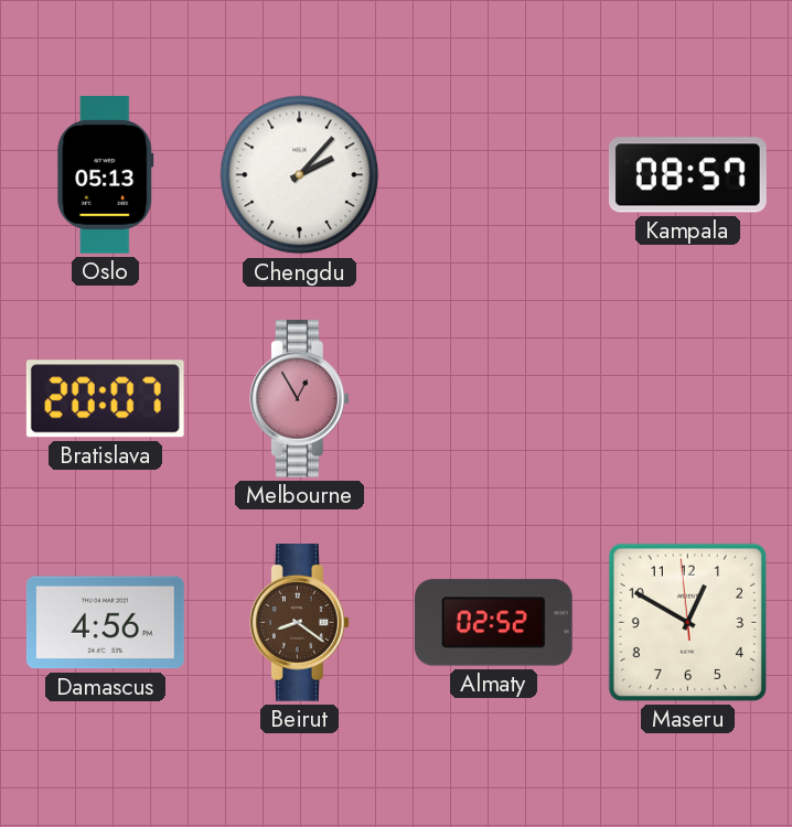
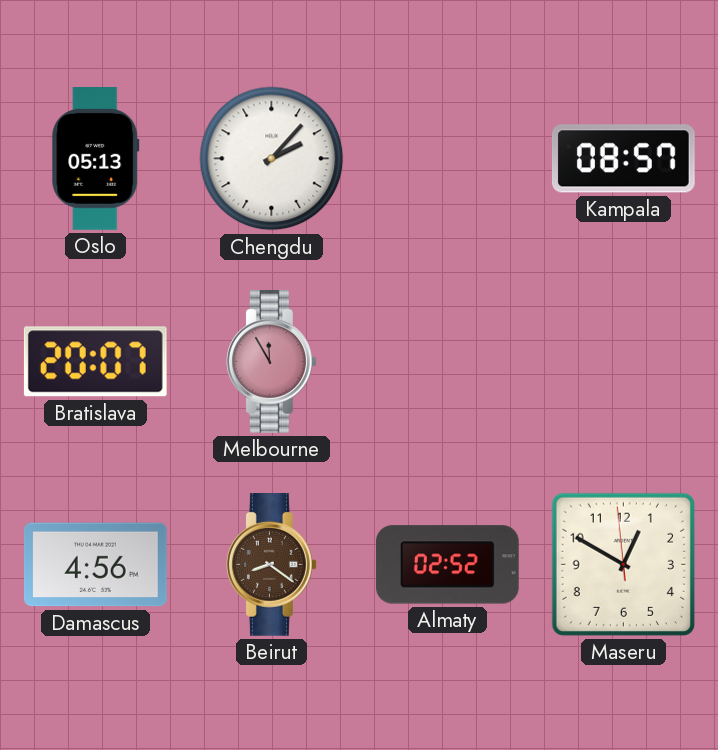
Melbourne: 12:55 -> 11:55 (272, 362)
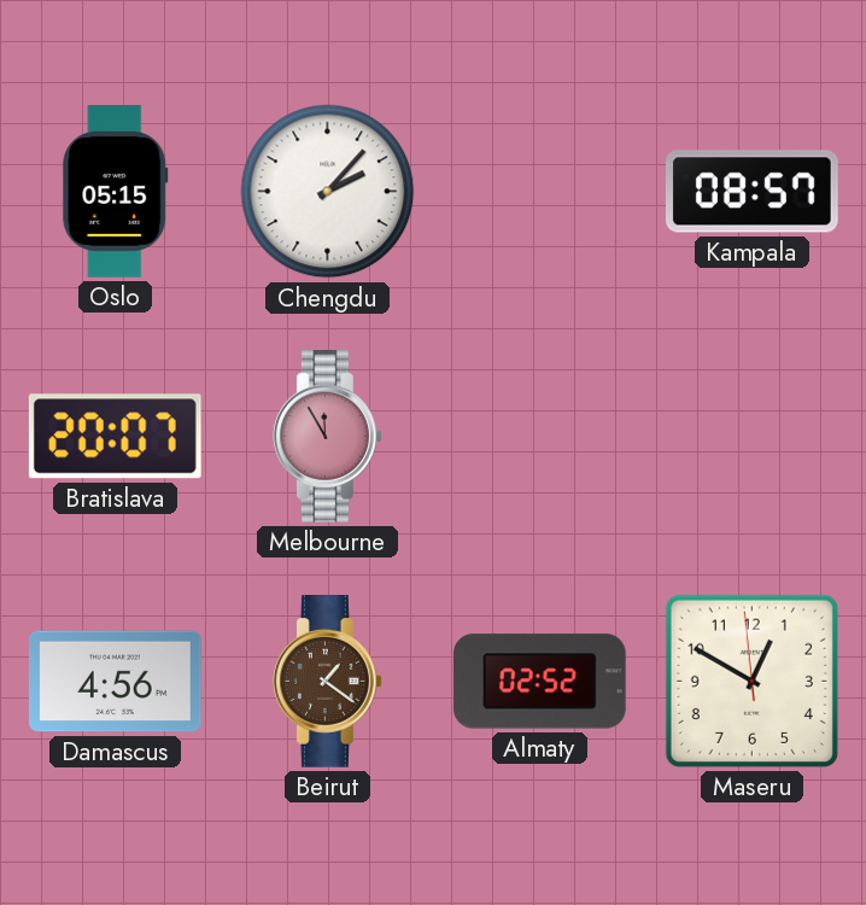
Oslo: 05:13 -> 05:15 (116, 192)
Beirut: 8:21 -> 1:21 (328, 682)
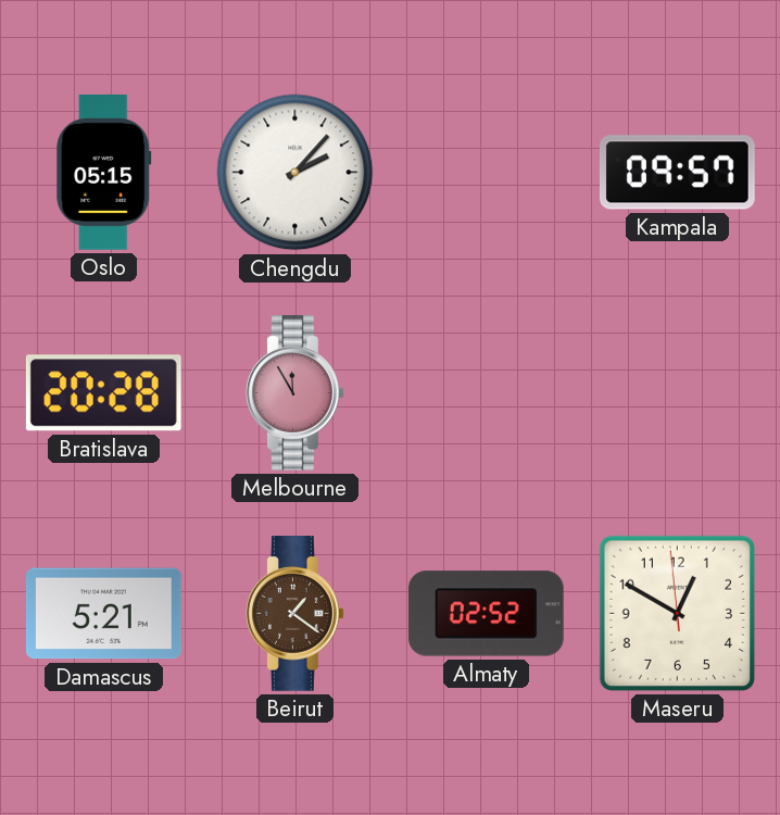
Kampala: 08:57 -> 09:57 (677, 173)
Bratislava: 20:07 -> 20:28 (103, 393)
Damascus: 4:56 -> 5:21 (103, 614)
